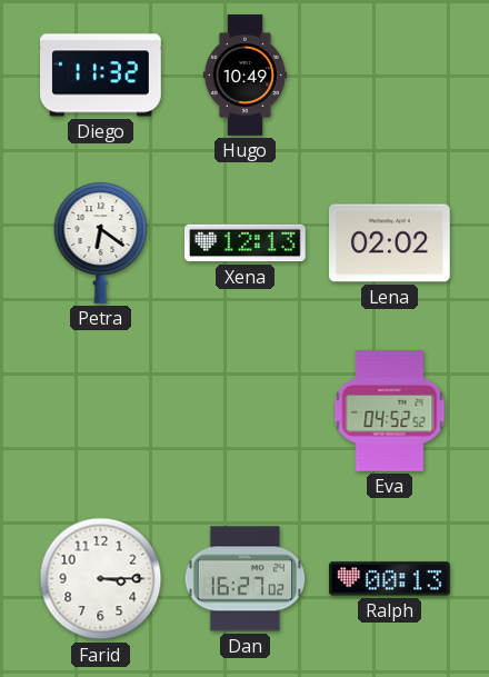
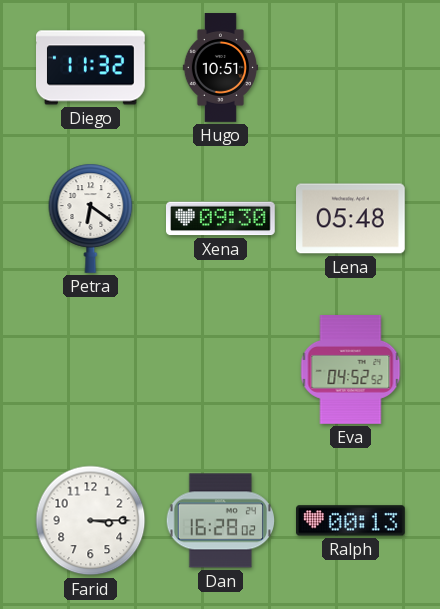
Hugo: 10:49 -> 10:51 (220, 68)
Xena: 12:13 -> 09:30 (221, 219)
Lena: 02:02 -> 05:48 (351, 219)
Dan: 16:27 -> 16:28 (220, 521)
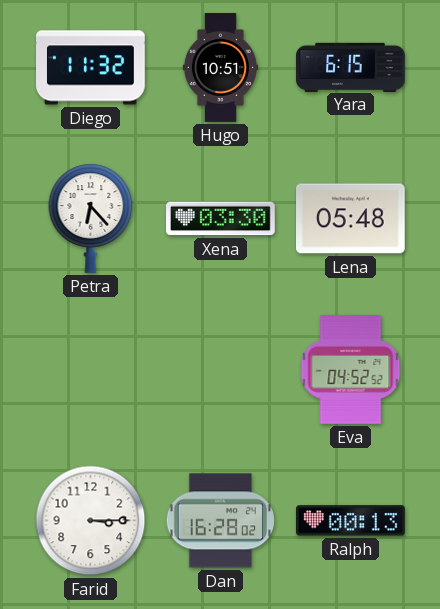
Yara: none -> 6:15 (351, 67)
Petra: 6:21 -> 6:23 (91, 218)
Xena: 09:30 -> 03:30 (221, 219)
